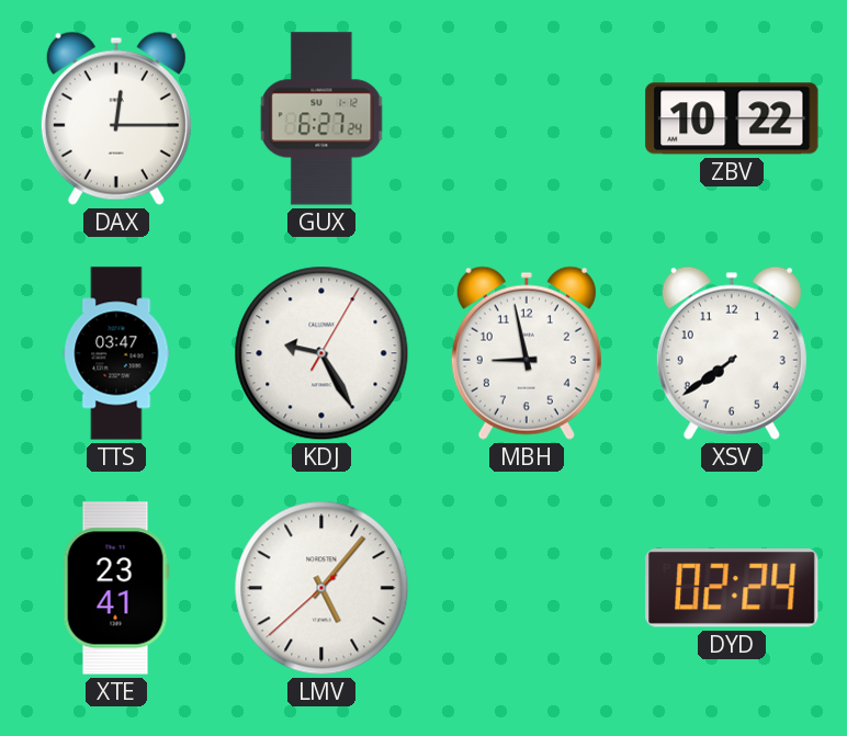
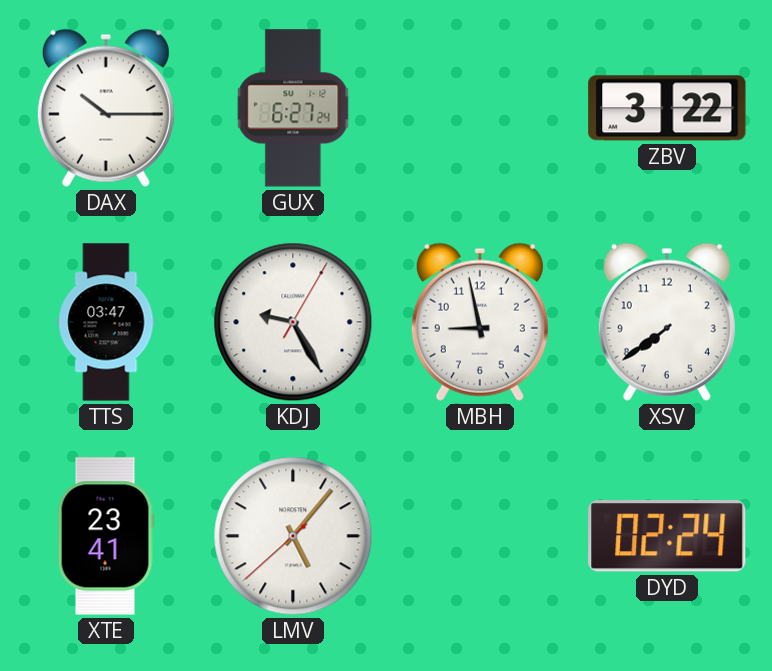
DAX: 12:15 -> 10:15 (106, 108)
ZBV: 10:22 -> 3:22 (667, 108)
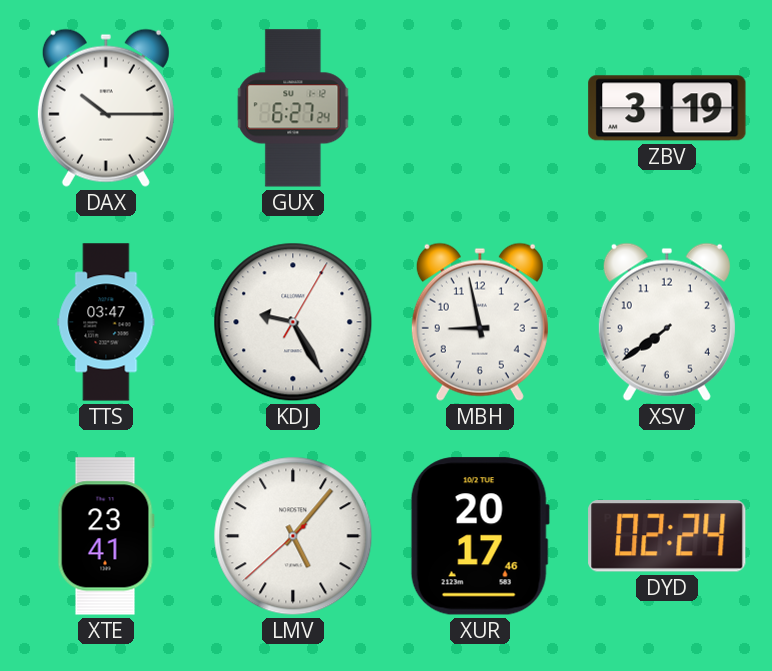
ZBV: 3:22 -> 3:19 (667, 108)
XUR: none -> 20:17 (480, 536)
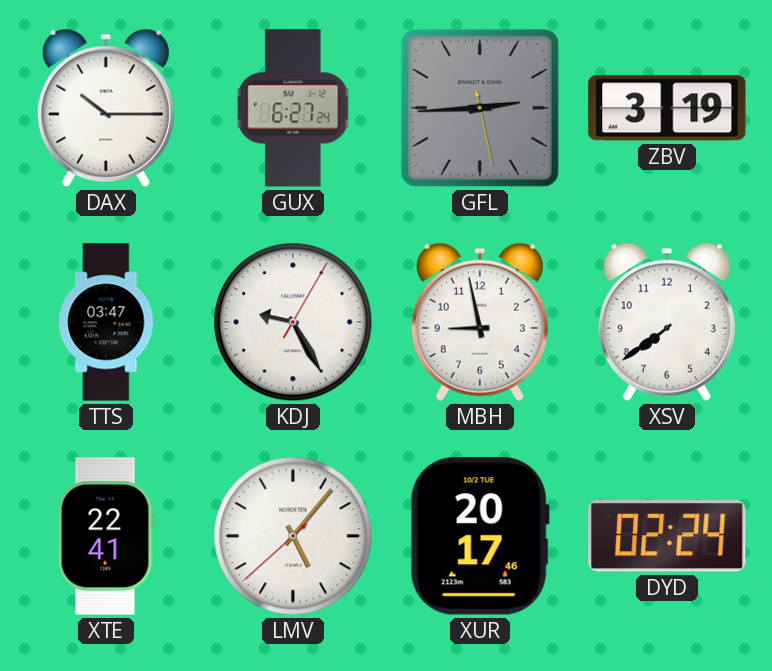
GFL: none -> 2:44 (480, 108)
XTE: 23:41 -> 22:41 (106, 536)
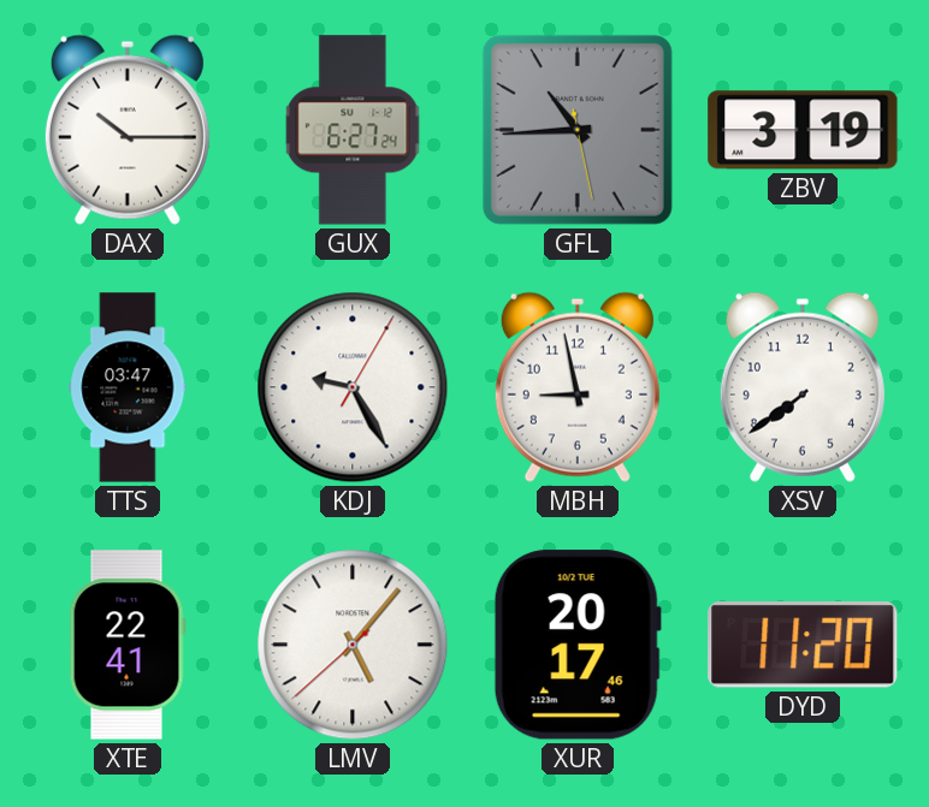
GFL: 2:44 -> 10:44 (578, 130)
DYD: 02:24 -> 11:20 (803, 646)
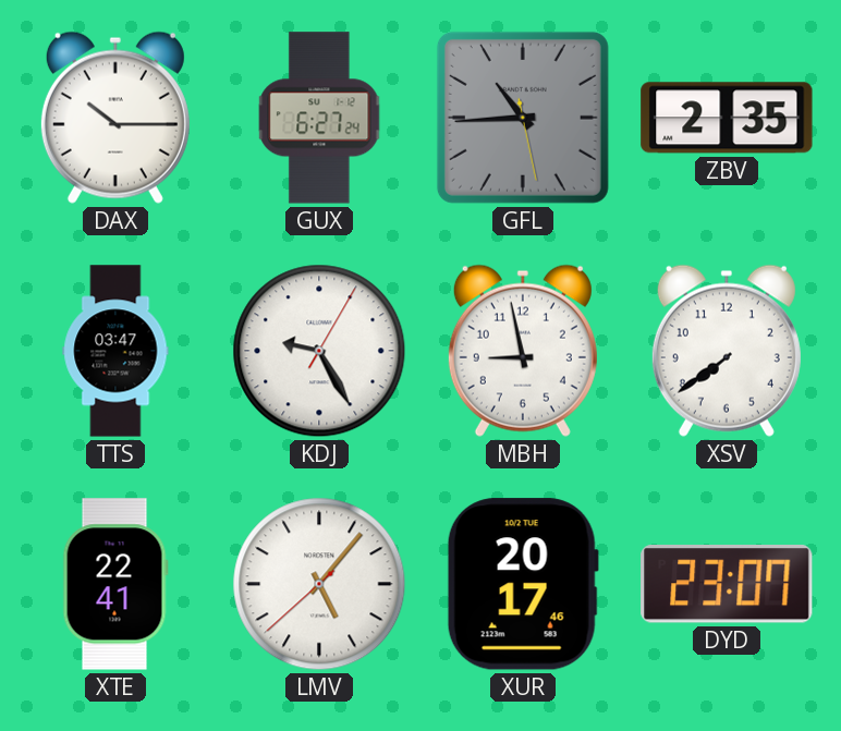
ZBV: 3:19 -> 2:35 (727, 118)
DYD: 11:20 -> 23:07 (727, 585)
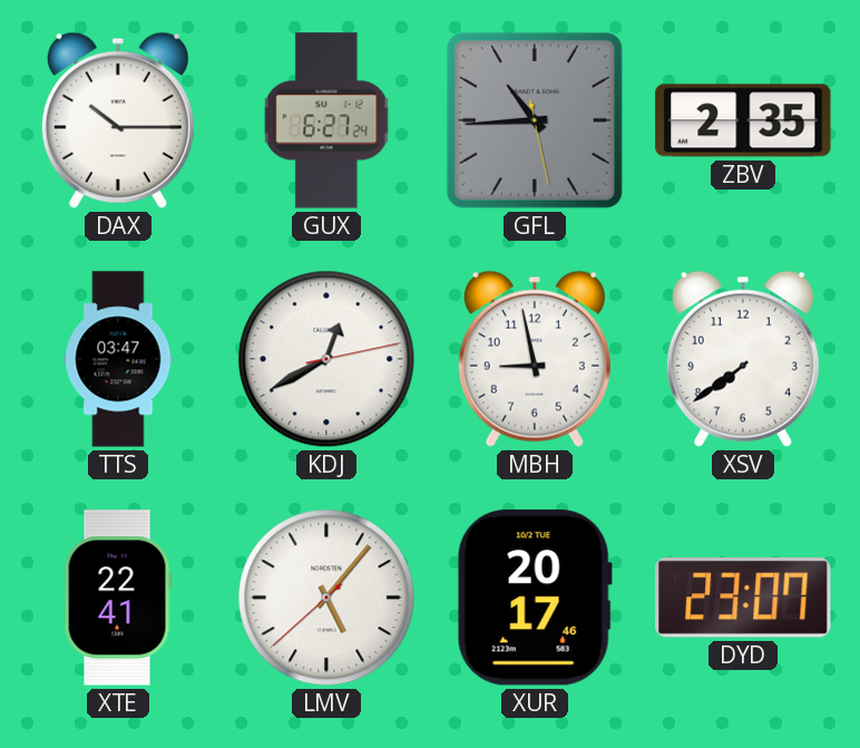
KDJ: 9:25 -> 12:40 (326, 359)
